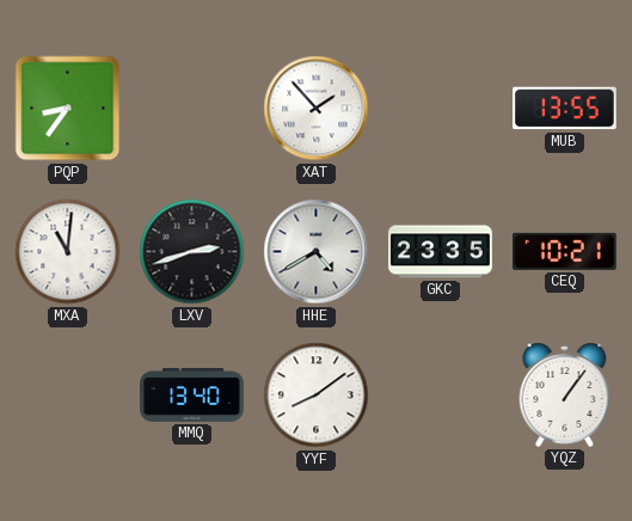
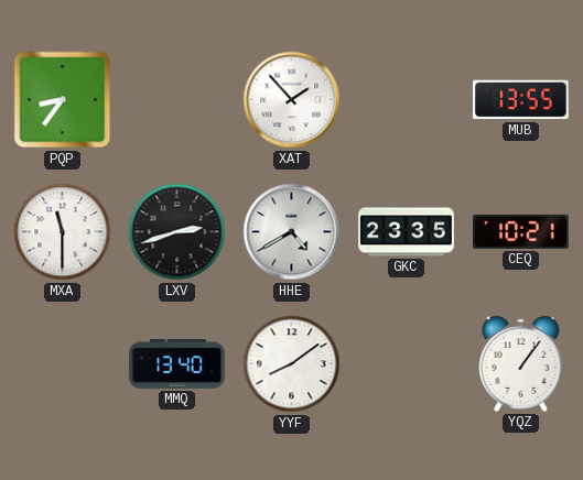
MXA: 11:01 -> 11:30 (63, 232)
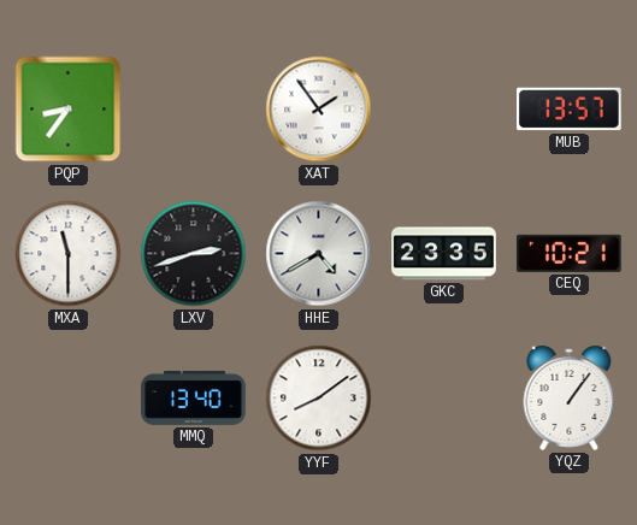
XAT: 1:53 -> 1:54 (319, 110)
MUB: 13:55 -> 13:57 (570, 110)
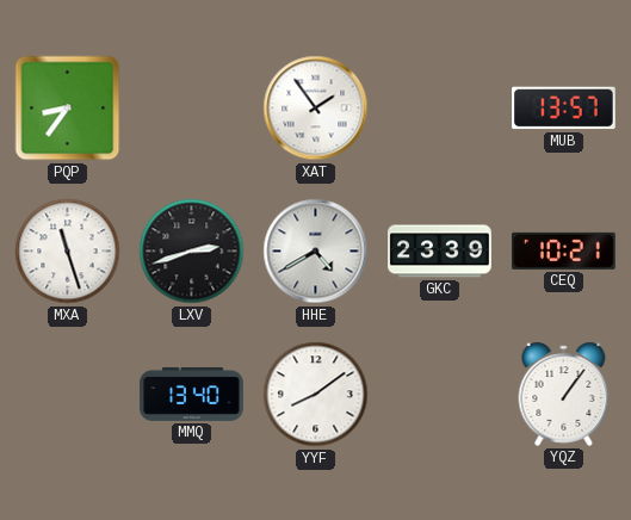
MXA: 11:30 -> 11:27 (68, 252)
GKC: 23:35 -> 23:39 (440, 252)
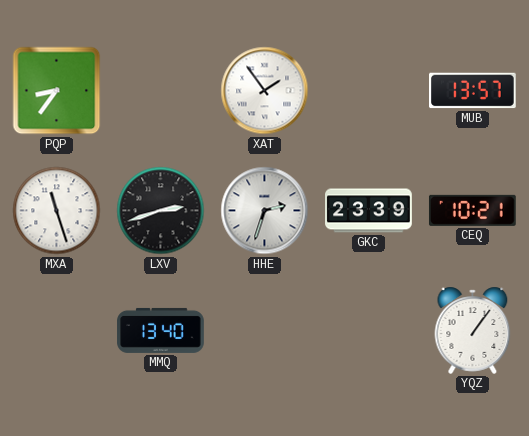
HHE: 4:40 -> 2:33 (265, 211)
YYF: 8:09 -> none (316, 395)
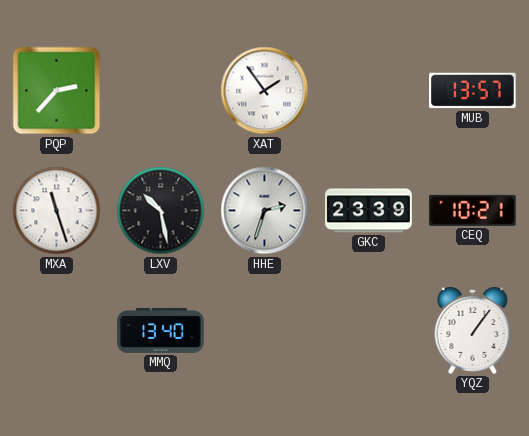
PQP: 8:36 -> 2:37 (57, 91)
LXV: 2:42 -> 10:28 (161, 211)
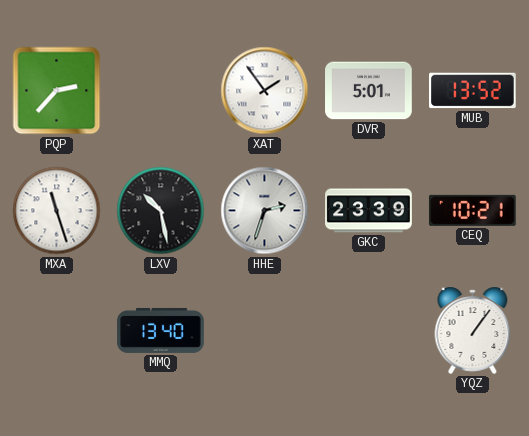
DVR: none -> 5:01 (369, 91)
MUB: 13:57 -> 13:52 (473, 91)
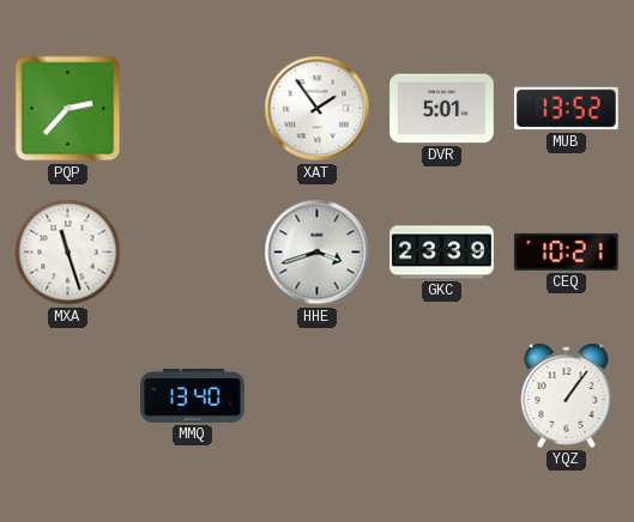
LXV: 10:28 -> none (161, 211)
HHE: 2:33 -> 3:42 (318, 253)
